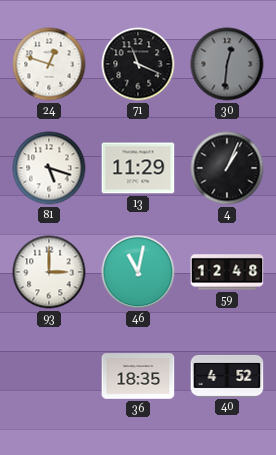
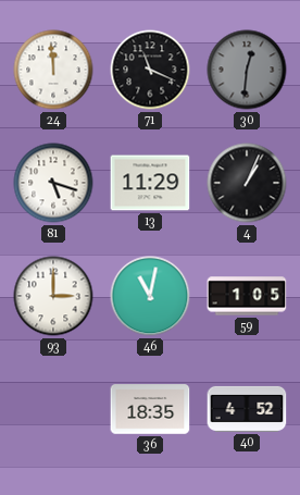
24: 12:48 -> 11:59 (53, 70)
59: 12:48 -> 1:05 (247, 296)
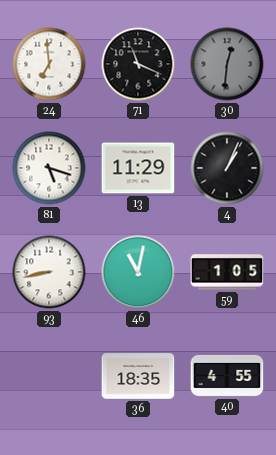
24: 11:59 -> 6:59 (49, 64)
93: 3:00 -> 8:43 (49, 272)
40: 4:52 -> 4:55 (227, 376)
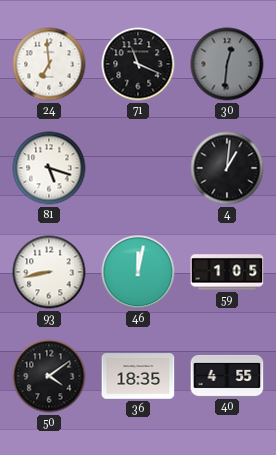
13: 11:29 -> none (138, 168)
4: 1:04 -> 1:01 (227, 168)
46: 11:02 -> 12:02 (138, 272)
50: none -> 4:09 (49, 376)
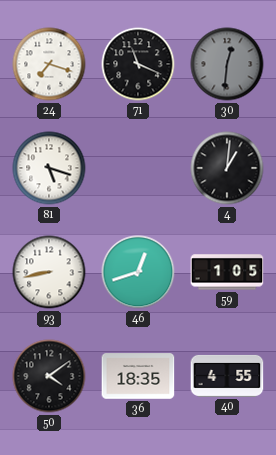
24: 6:59 -> 7:18 (49, 64)
46: 12:02 -> 12:42 (138, 272)
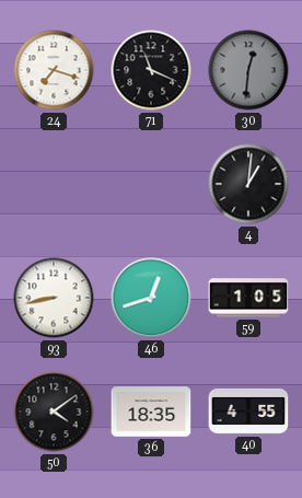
81: 5:18 -> none (49, 168)
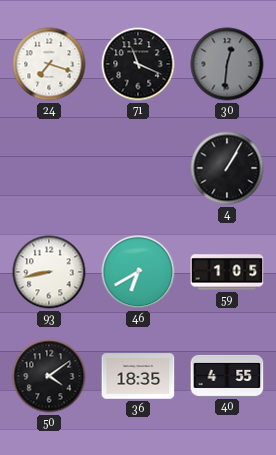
4: 1:01 -> 1:05 (227, 168)
46: 12:42 -> 6:40 (138, 272)
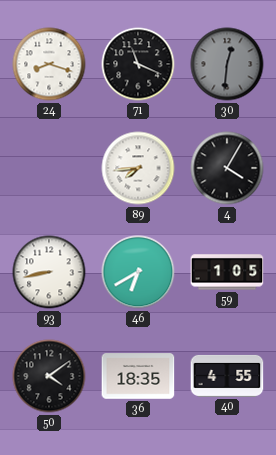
24: 7:18 -> 8:18 (49, 64)
89: none -> 7:44 (138, 168)
4: 1:05 -> 4:05 (227, 168)
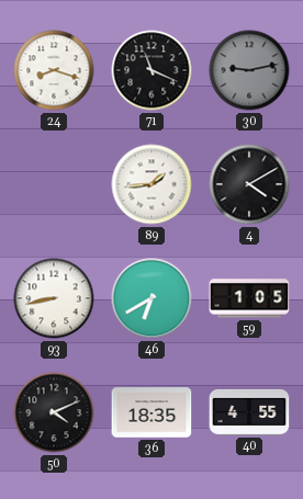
30: 12:31 -> 9:13 (249, 70)
89: 7:44 -> 1:44 (151, 184)
4: 4:05 -> 4:10 (249, 184)
50: 4:09 -> 4:11 (54, 412)
